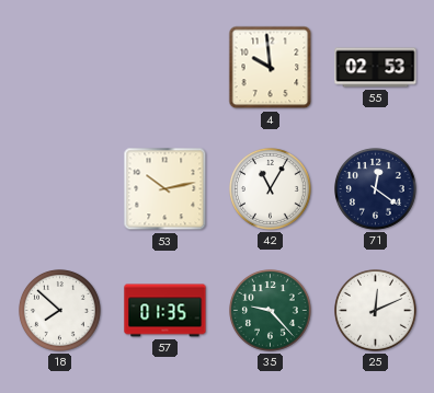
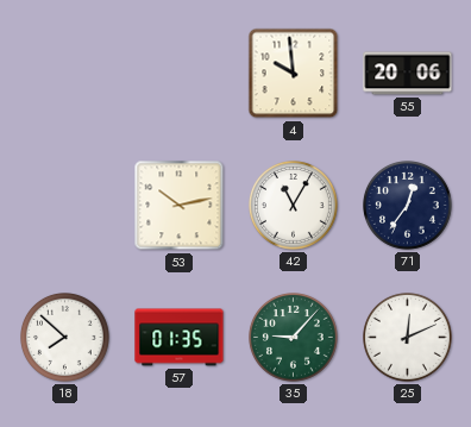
55: 02:53 -> 20:06 (408, 74)
71: 12:21 -> 12:36 (408, 206)
35: 9:23 -> 9:07 (294, 338)
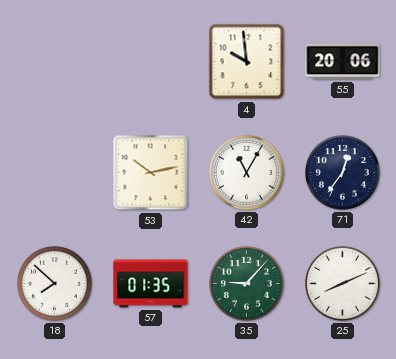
25: 12:11 -> 8:11 (343, 284)
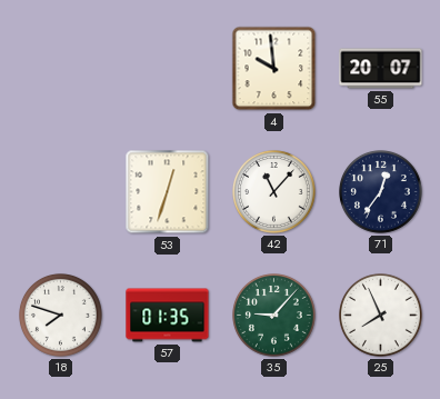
55: 20:06 -> 20:07 (381, 69)
53: 10:13 -> 12:33 (168, 192)
42: 11:05 -> 11:07 (274, 192)
18: 7:52 -> 7:48 (61, 316)
25: 8:11 -> 7:56 (381, 316)
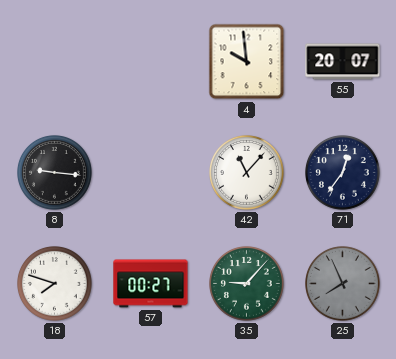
8: none -> 9:16 (55, 173)
53: 12:33 -> none (168, 192)
57: 01:35 -> 00:27 (151, 284)
25 dial: white -> grey (343, 284)
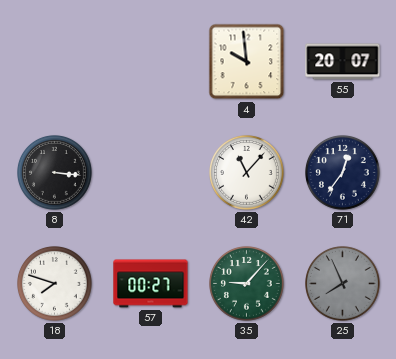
8: 9:16 -> 3:16 (55, 173)
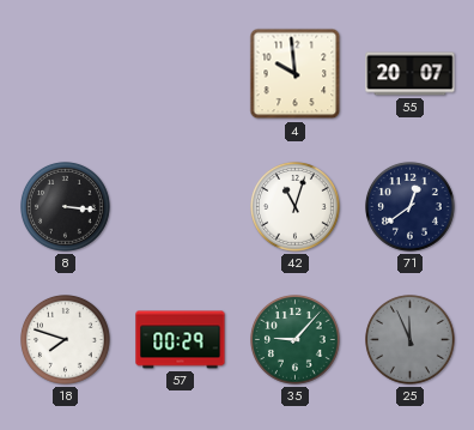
42: 11:07 -> 11:03 (296, 207)
71: 12:36 -> 12:39 (411, 207)
57: 00:27 -> 00:29 (181, 340)
25: 7:56 -> 11:56 (411, 340)
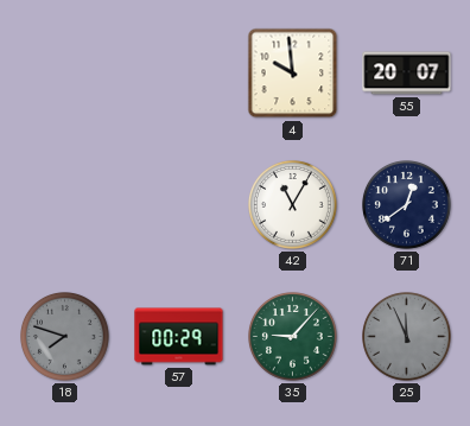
8: 3:16 -> none (66, 207)
42: 11:03 -> 11:05 (293, 205)
18 dial: white -> grey (65, 337)
